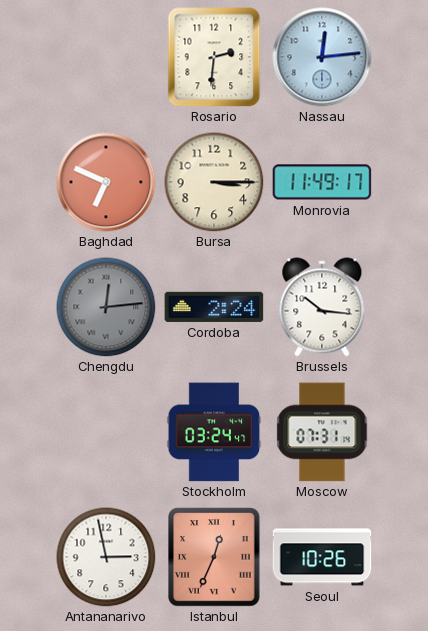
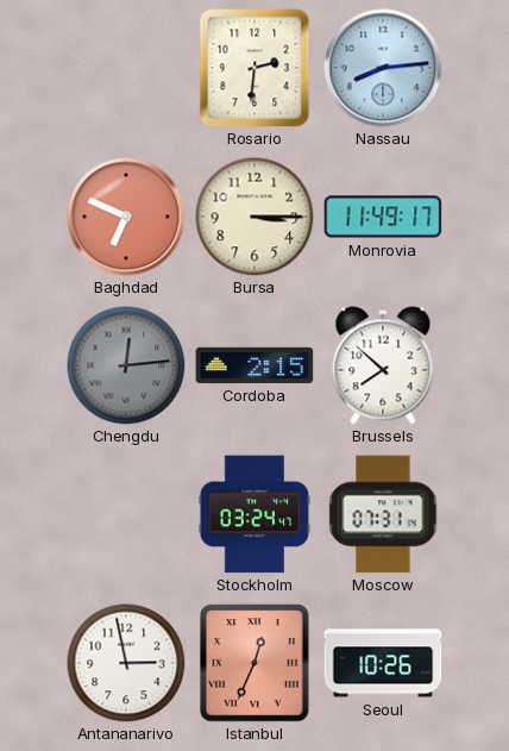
Nassau: 12:14 -> 8:14 (383, 68)
Cordoba: 2:24 -> 2:15 (254, 365)
Brussels: 10:16 -> 7:52 (383, 365)
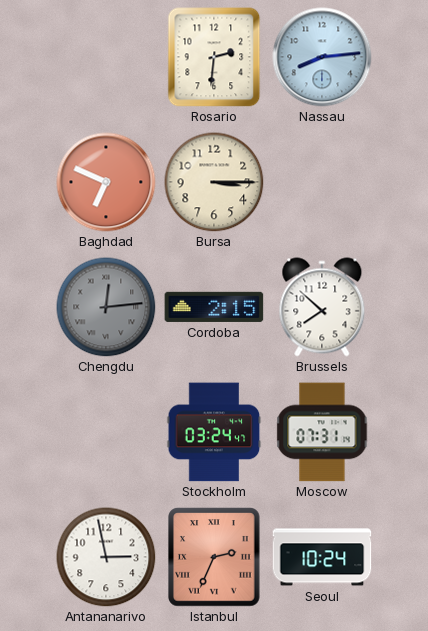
Monrovia: 11:49 -> none (383, 217)
Istanbul: 12:34 -> 2:34 (214, 557)
Seoul: 10:26 -> 10:24 (322, 557)
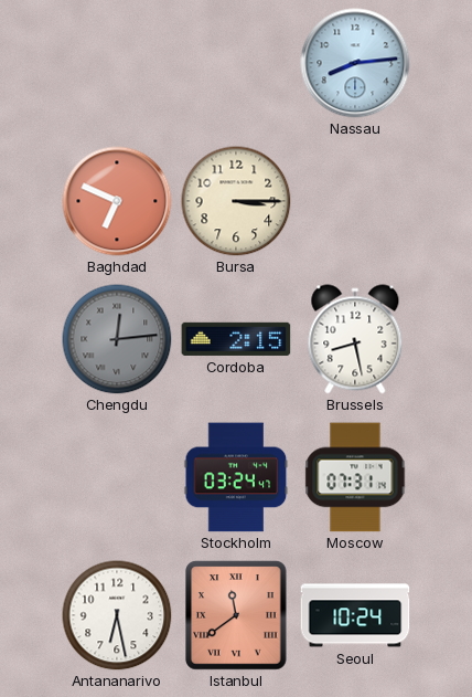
Rosario: 2:31 -> none (214, 57)
Brussels: 7:52 -> 8:28 (355, 339)
Antananarivo: 2:58 -> 6:28 (117, 615)
Istanbul: 2:34 -> 11:39 (236, 615)
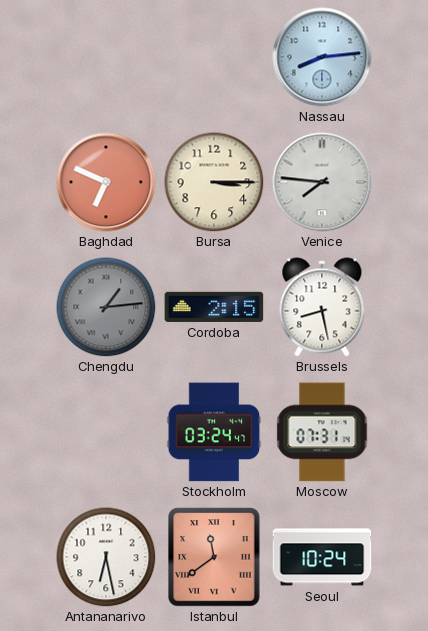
Venice: none -> 7:46 (322, 182)
Chengdu: 12:14 -> 1:14 (106, 307)
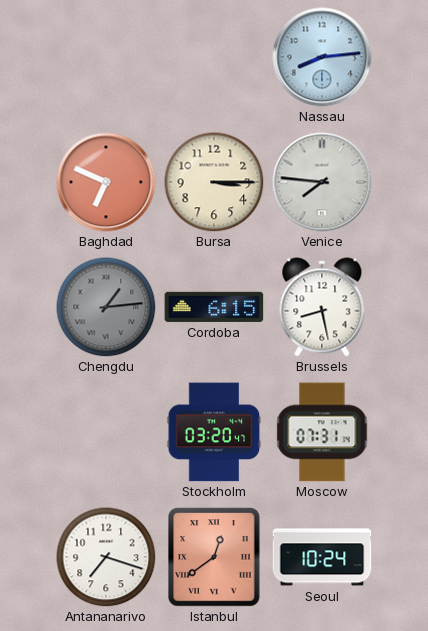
Cordoba: 2:15 -> 6:15 (214, 307)
Stockholm: 03:24 -> 03:20 (214, 432)
Antananarivo: 6:28 -> 7:18 (106, 557)
Istanbul: 11:39 -> 12:39 (214, 557)
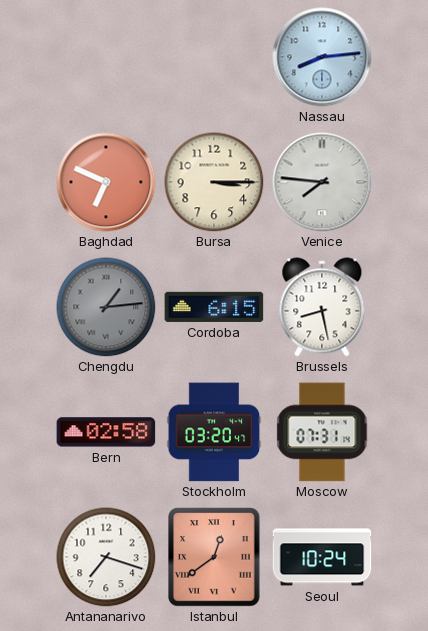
Bern: none -> 02:58 (106, 432)
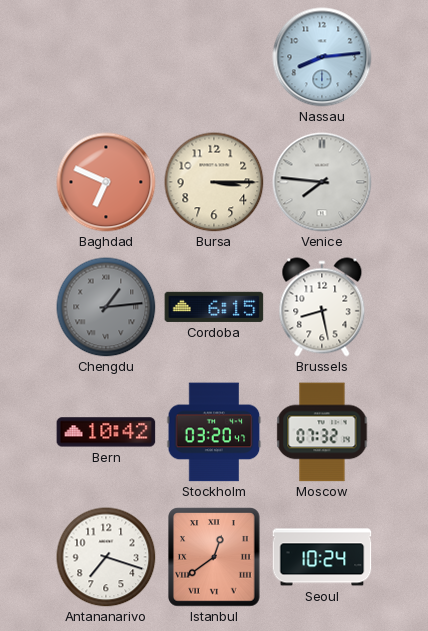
Bern: 02:58 -> 10:42 (106, 432)
Moscow: 07:31 -> 07:32 (322, 432)
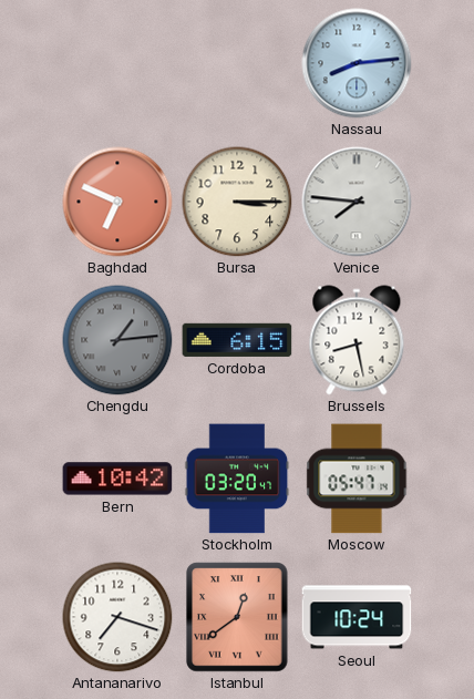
Moscow: 07:32 -> 05:47 (357, 479)
